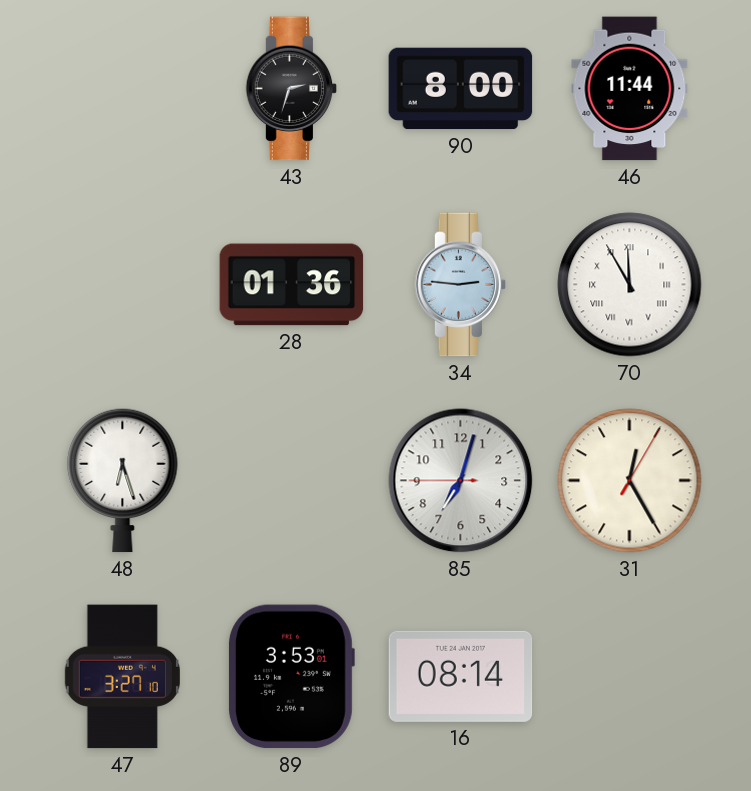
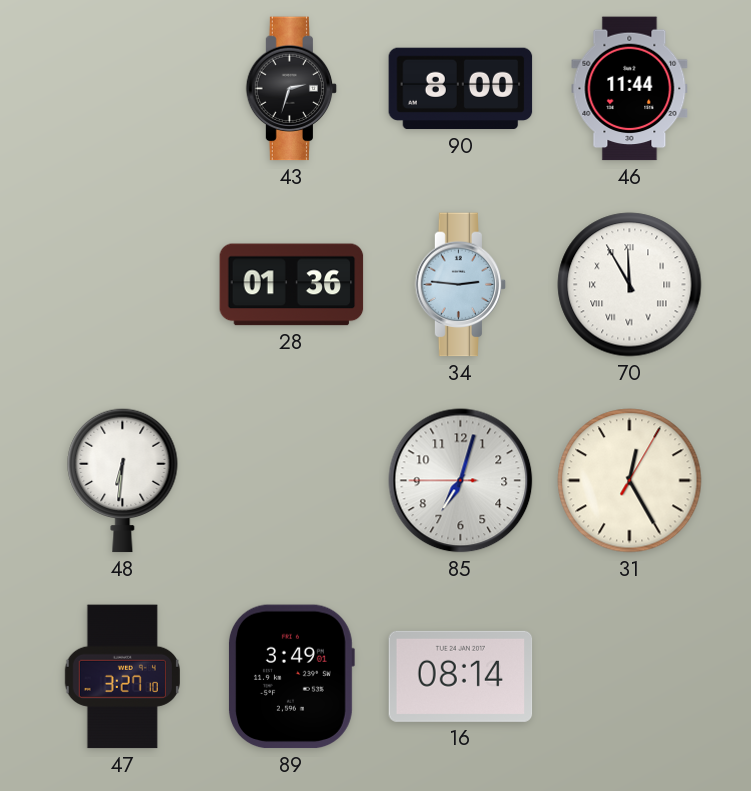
48: 6:27 -> 6:31 (123, 480)
89: 3:53 -> 3:49 (291, 677)
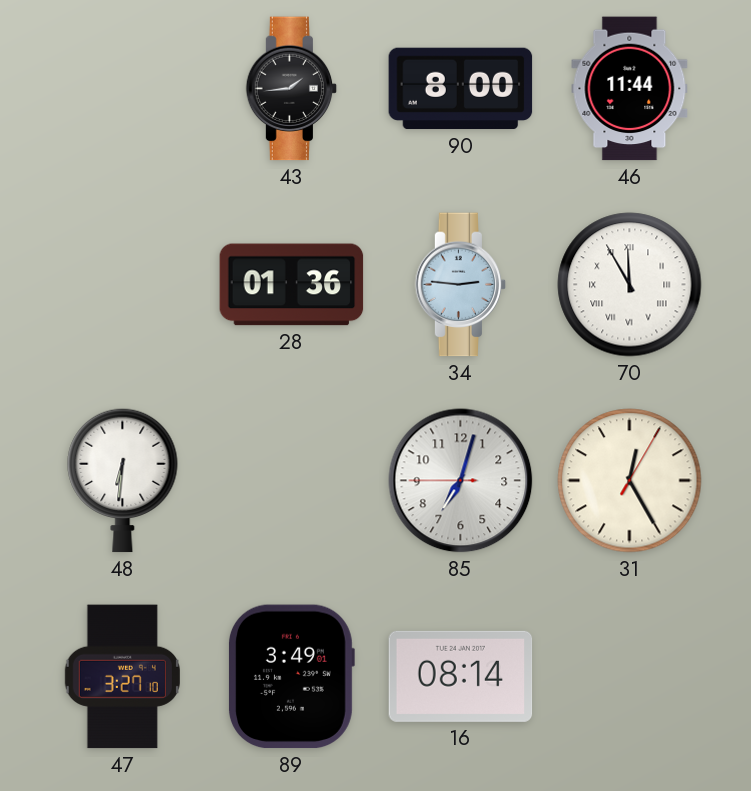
43: 2:33 -> 1:44 (292, 89)
